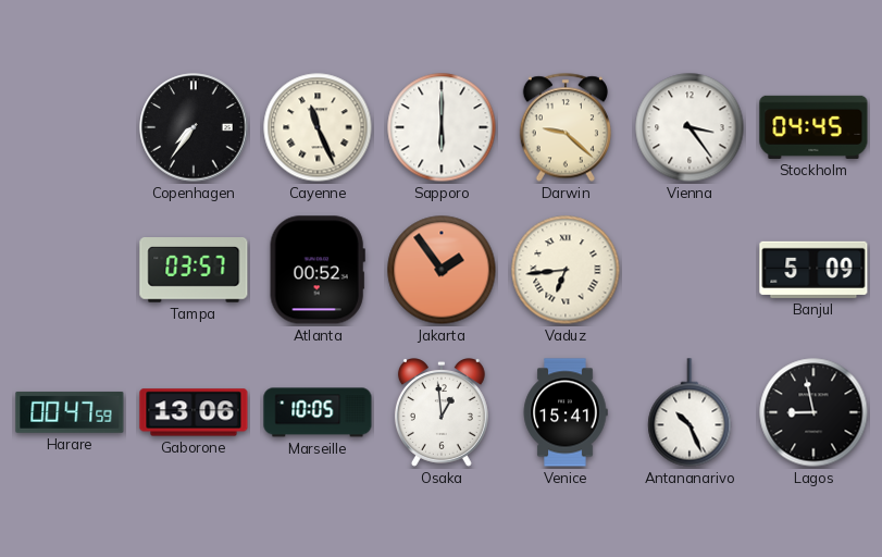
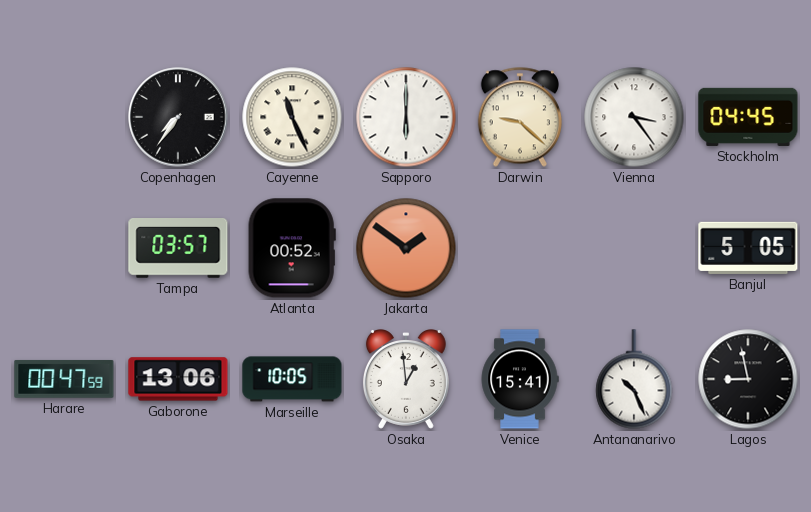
Jakarta: 1:54 -> 1:51 (406, 248)
Vaduz: 6:44 -> none (566, 270)
Banjul: 5:09 -> 5:05 (748, 248)
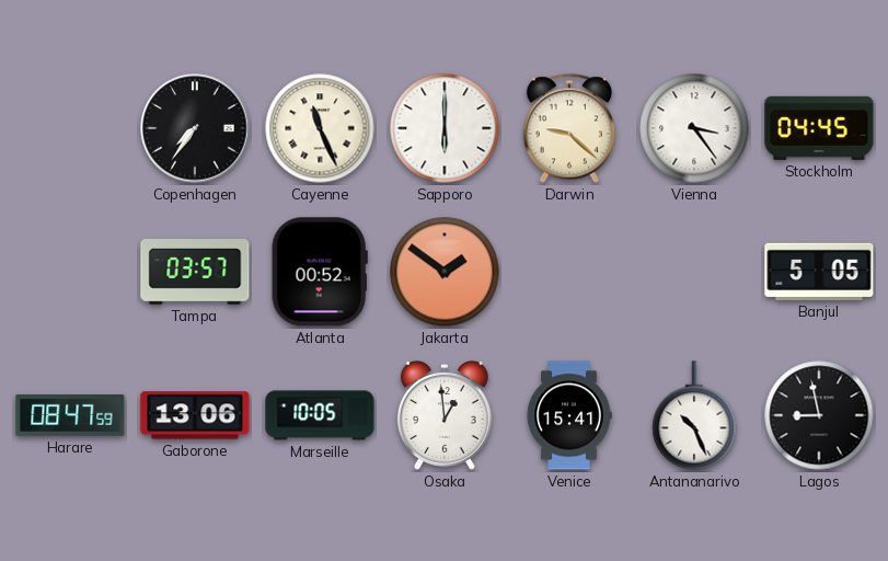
Harare: 00:47 -> 08:47 (70, 415)
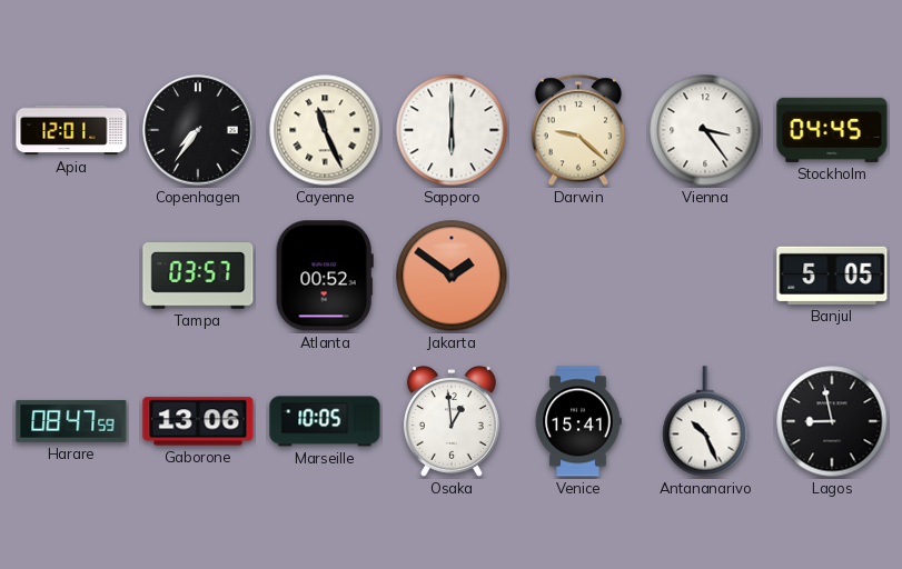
Apia: none -> 12:01 (71, 130)
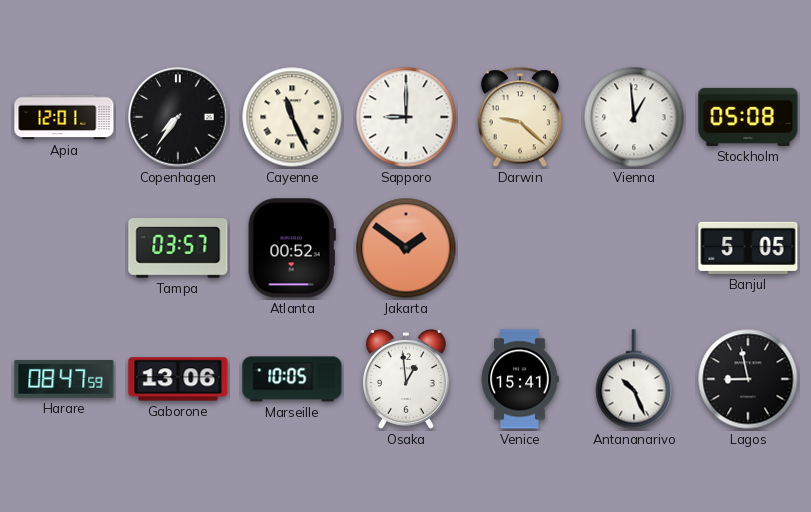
Sapporo: 6:00 -> 9:00 (406, 117)
Vienna: 3:24 -> 12:59 (634, 117)
Stockholm: 04:45 -> 05:08 (748, 117)
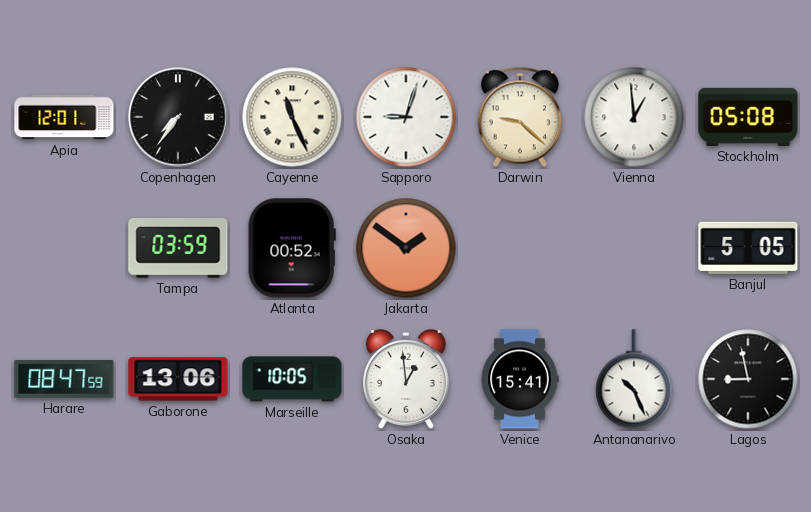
Sapporo: 9:00 -> 9:03 (406, 117)
Tampa: 03:57 -> 03:59 (178, 249)
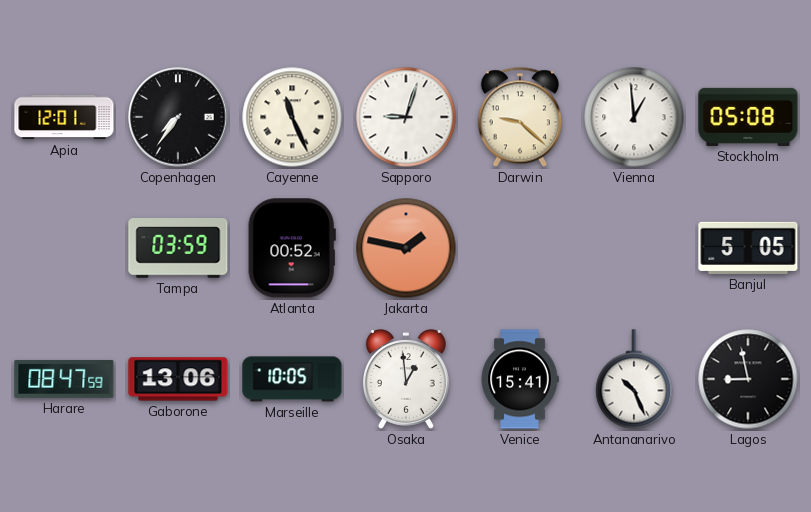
Jakarta: 1:51 -> 1:47 (406, 248)
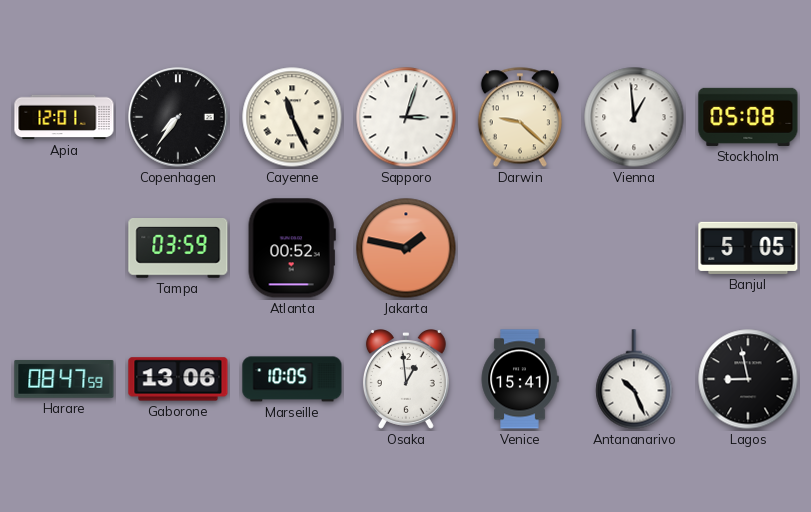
Sapporo: 9:03 -> 3:03 (406, 117)
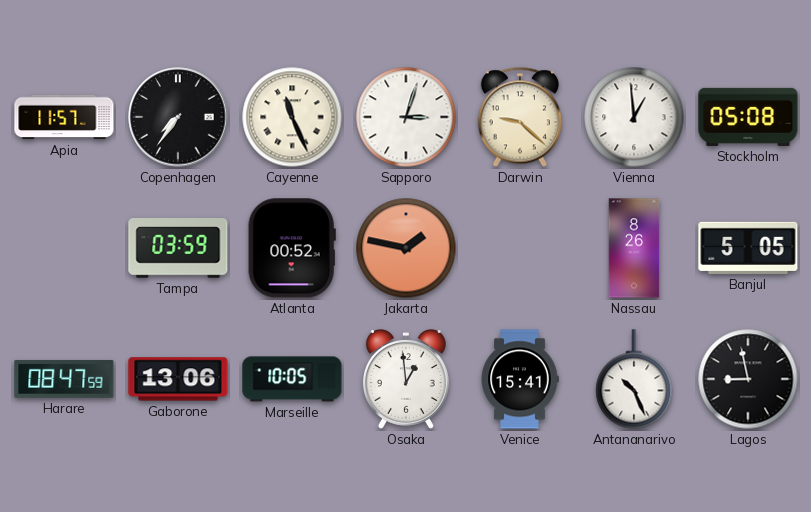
Apia: 12:01 -> 11:57 (64, 117)
Nassau: none -> 8:26 (634, 248)
